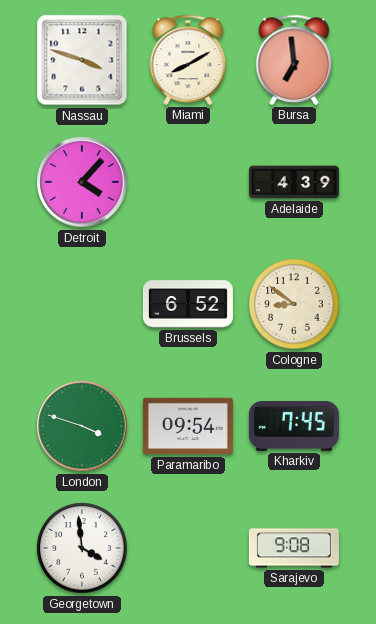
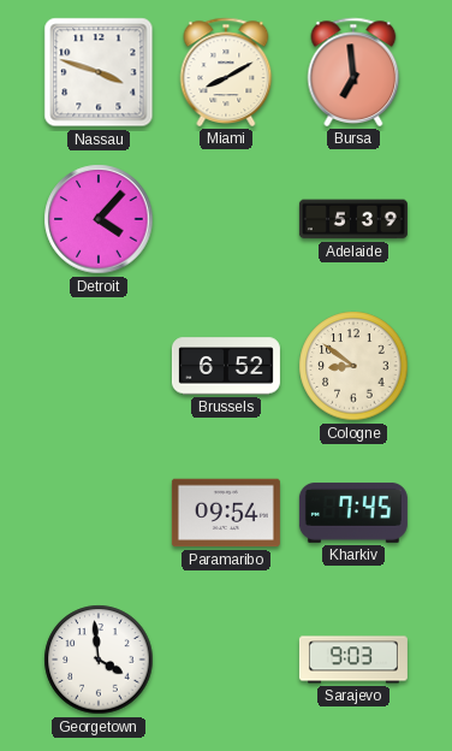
Adelaide: 4:39 -> 5:39 (353, 219)
London: 3:48 -> none (82, 426)
Sarajevo: 9:08 -> 9:03 (353, 660)
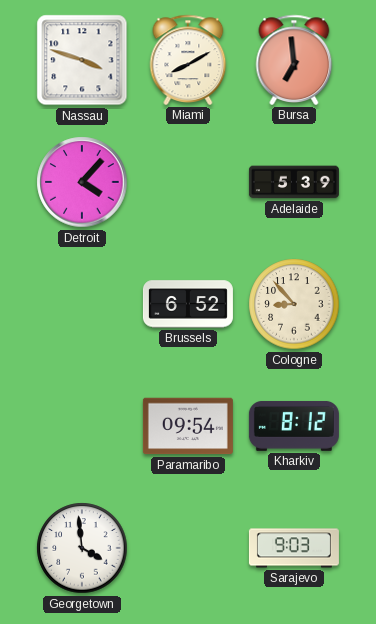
Cologne: 8:51 -> 8:53 (294, 304)
Kharkiv: 7:45 -> 8:12 (294, 426)
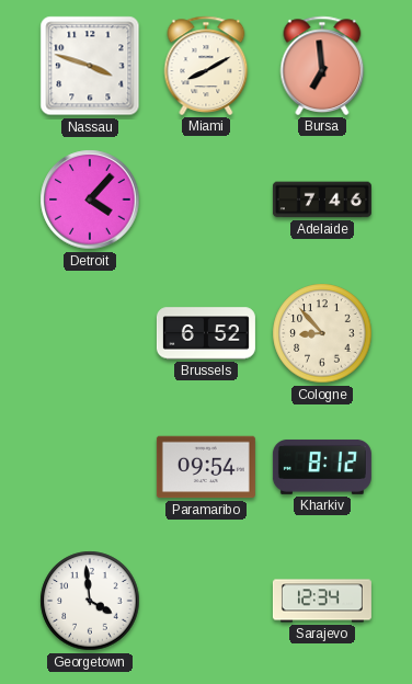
Adelaide: 5:39 -> 7:46 (322, 200)
Sarajevo: 9:03 -> 12:34 (322, 601)
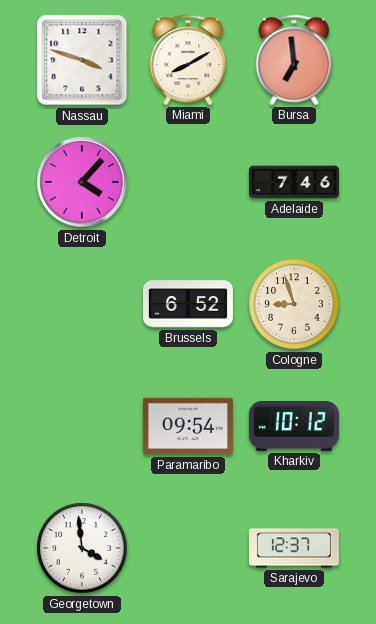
Cologne: 8:53 -> 8:57 (294, 304)
Kharkiv: 8:12 -> 10:12 (294, 426)
Sarajevo: 12:34 -> 12:37 (294, 548)
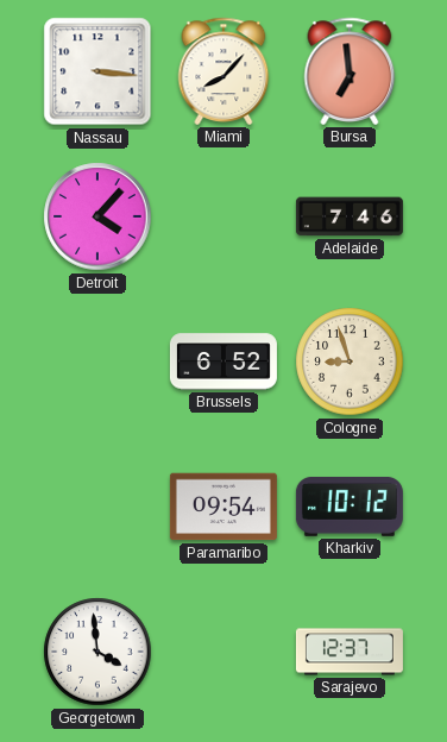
Nassau: 3:48 -> 3:16 (97, 71)
Miami: 8:10 -> 8:07 (223, 71)
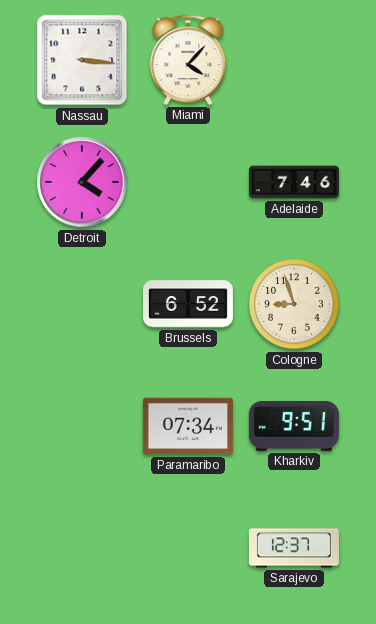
Miami: 8:07 -> 4:07 (188, 60)
Bursa: 6:59 -> none (350, 71)
Paramaribo: 09:54 -> 07:34 (188, 426)
Kharkiv: 10:12 -> 9:51 (294, 426)
Georgetown: 3:59 -> none (97, 652)
